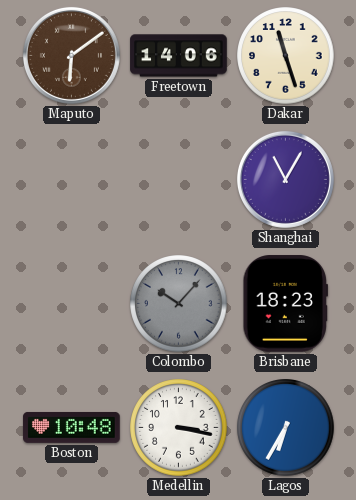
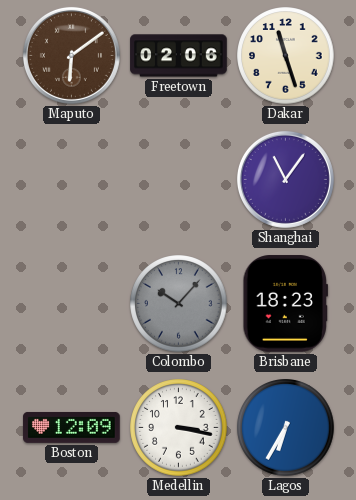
Freetown: 14:06 -> 02:06 (179, 56)
Shanghai: 11:05 -> 11:06 (285, 179)
Boston: 10:48 -> 12:09 (72, 427)
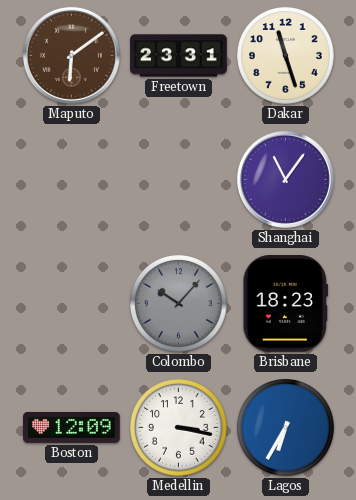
Freetown: 02:06 -> 23:31 (179, 56)
